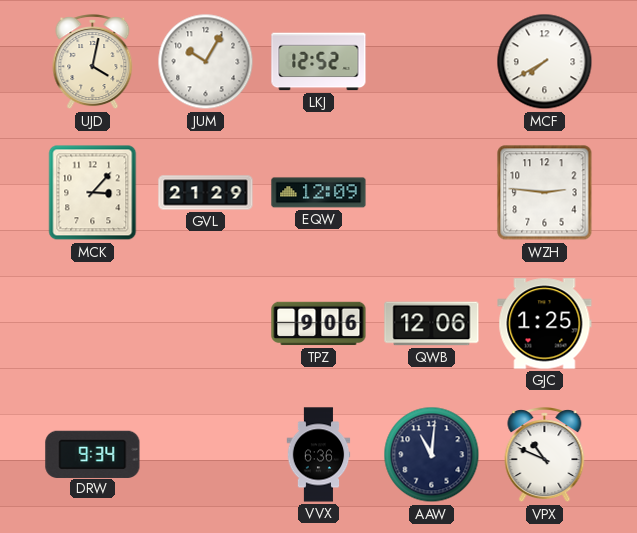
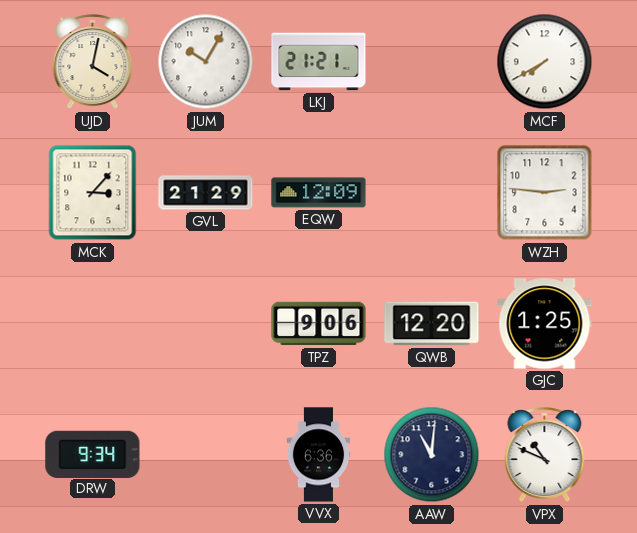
LKJ: 12:52 -> 21:21 (319, 62)
QWB: 12:06 -> 12:20 (432, 324)
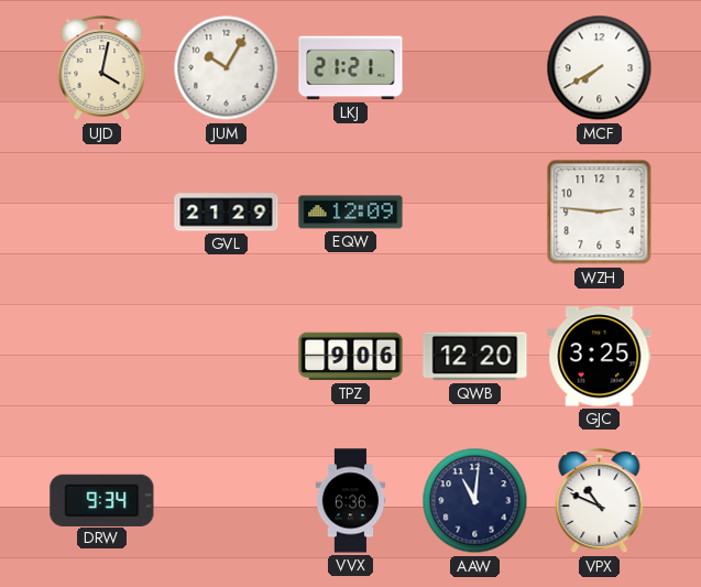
MCK: 3:07 -> none (93, 193)
GJC: 1:25 -> 3:25 (600, 357)
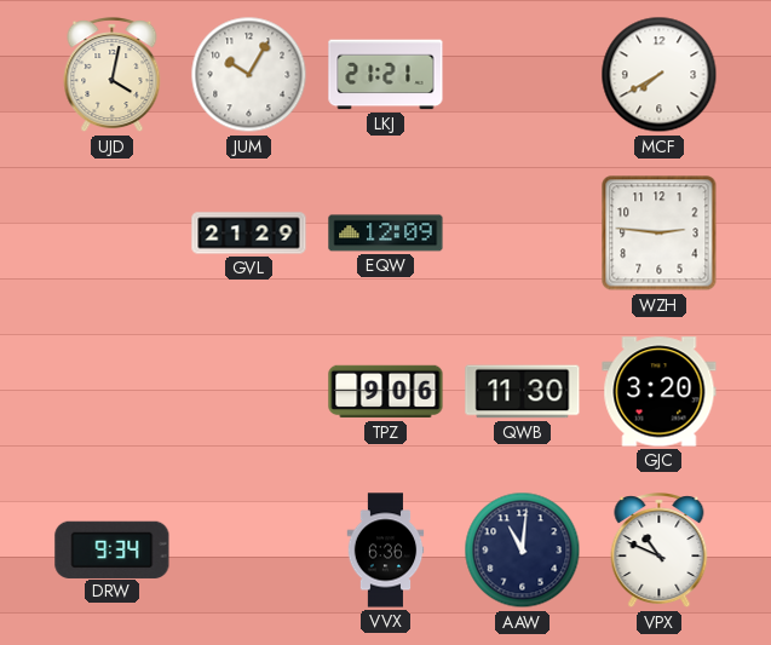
QWB: 12:20 -> 11:30 (523, 392)
GJC: 3:25 -> 3:20 (660, 392)
